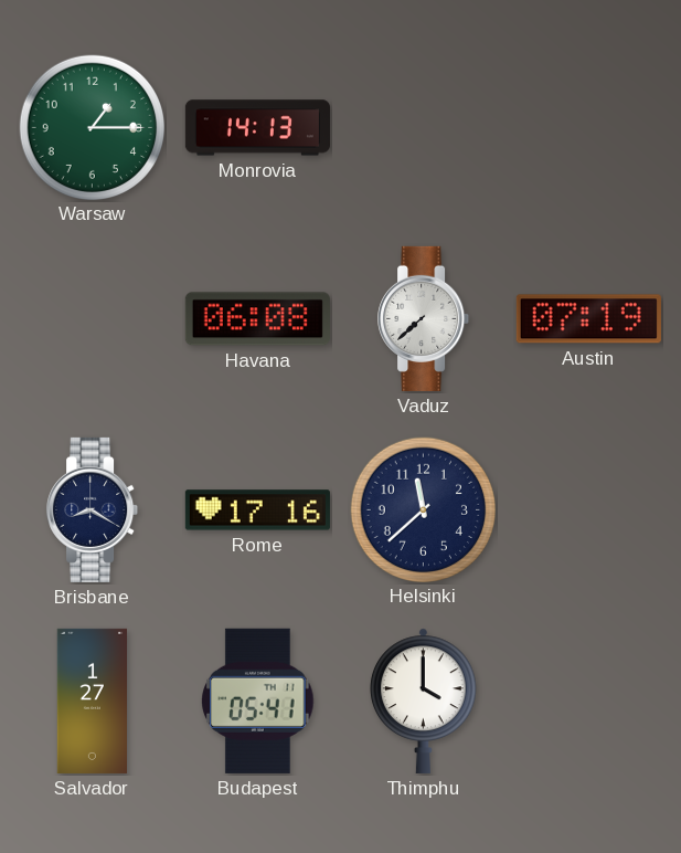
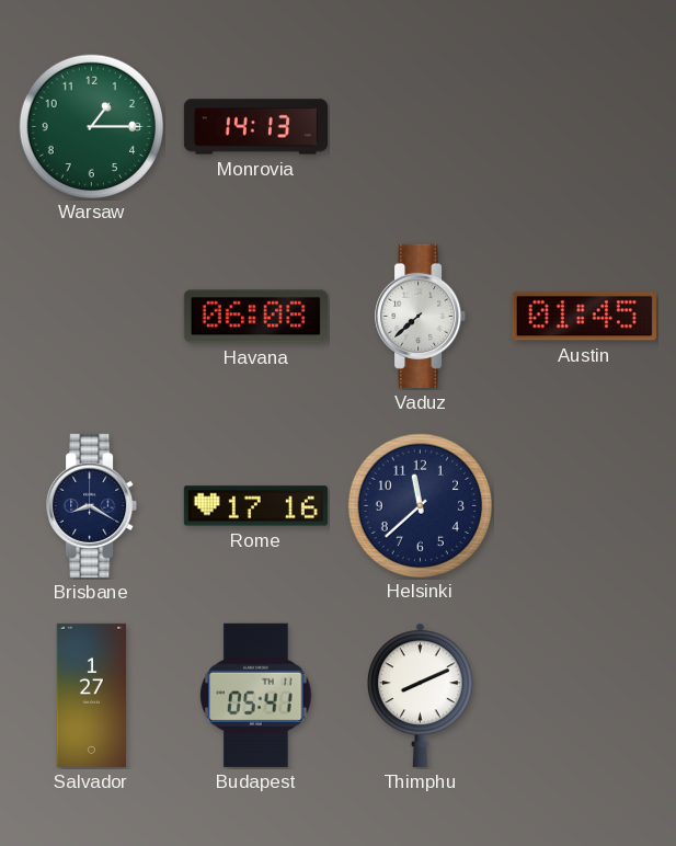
Austin: 07:19 -> 01:45 (584, 317)
Thimphu: 4:00 -> 8:11 (421, 695)
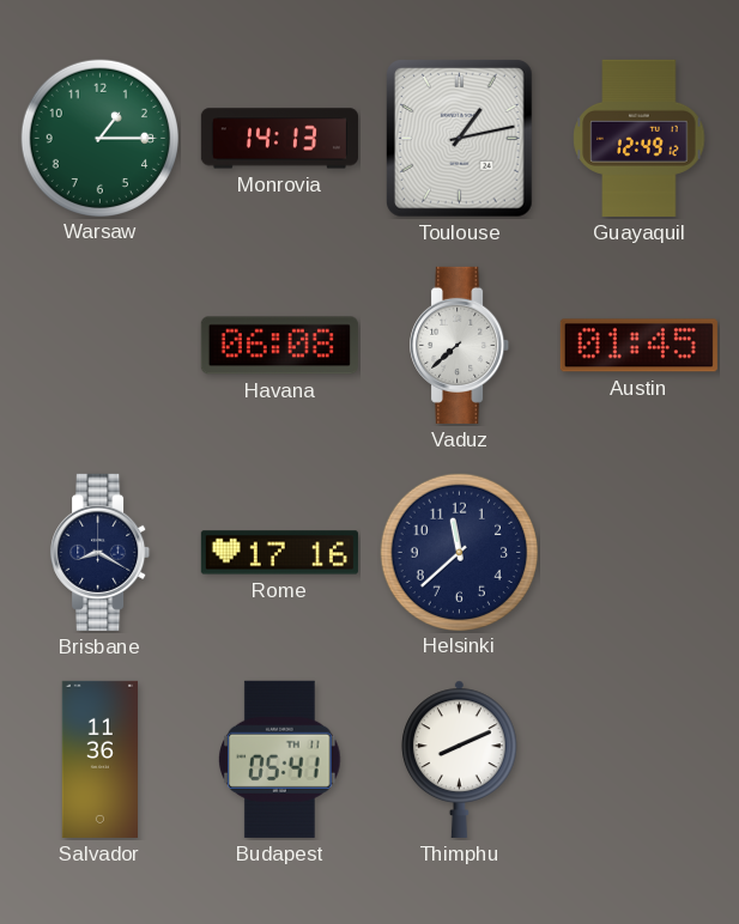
Toulouse: none -> 1:13 (460, 139)
Guayaquil: none -> 12:49 (640, 138)
Salvador: 1:27 -> 11:36 (101, 759)
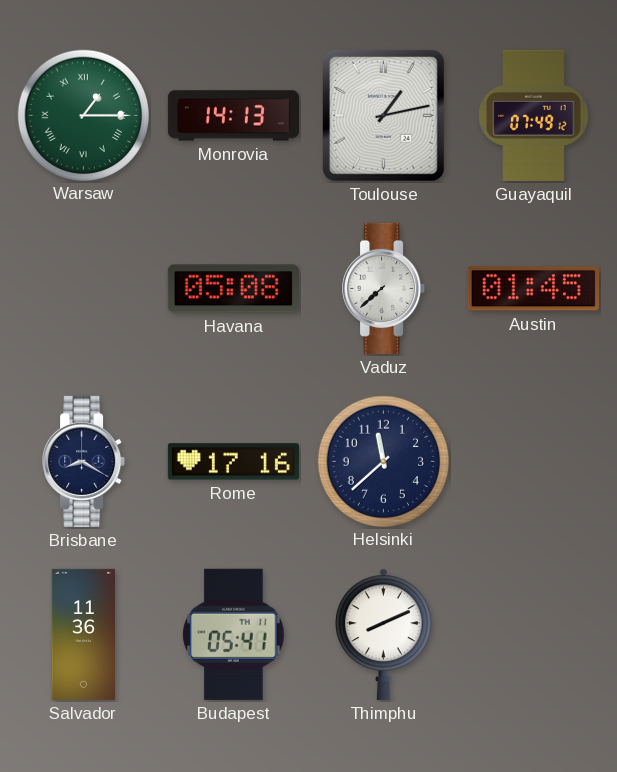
Warsaw numerals: Arabic -> Roman (83, 115)
Guayaquil: 12:49 -> 07:49 (534, 115)
Havana: 06:08 -> 05:08 (233, 289)
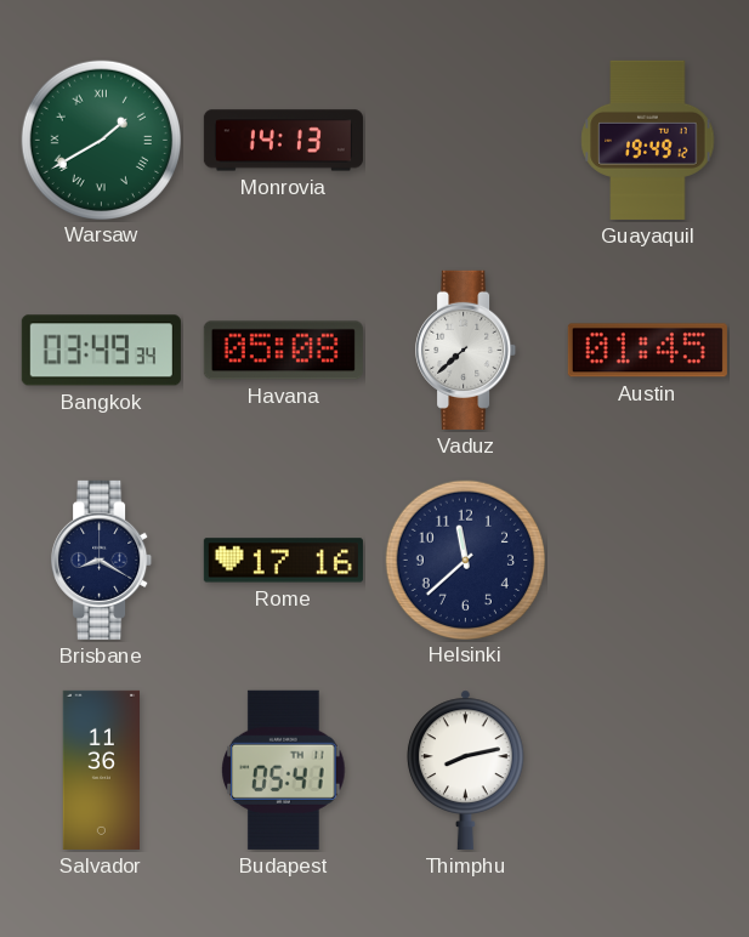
Warsaw: 1:15 -> 1:40 (101, 140)
Toulouse: 1:13 -> none (384, 116)
Guayaquil: 07:49 -> 19:49 (648, 140)
Bangkok: none -> 03:49 (101, 351)
Thimphu: 8:11 -> 8:13 (466, 770)
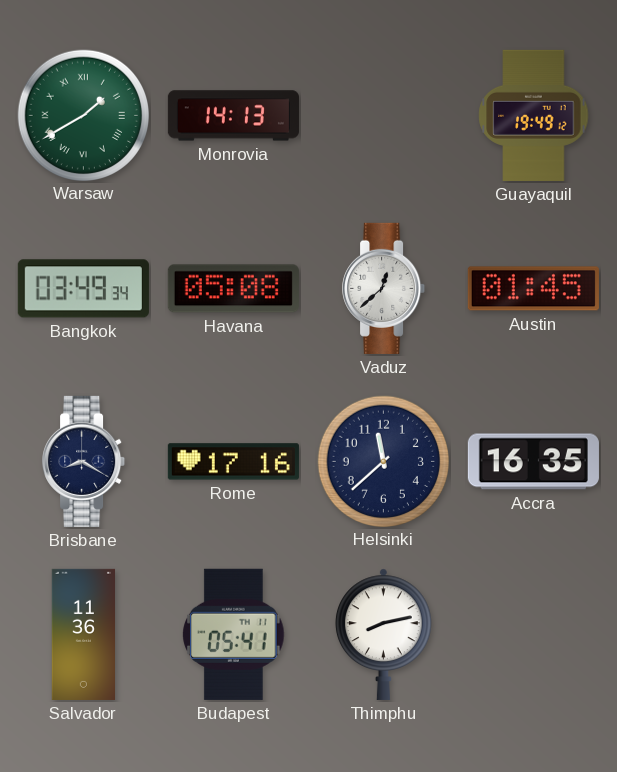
Vaduz: 7:38 -> 12:38 (384, 288)
Accra: none -> 16:35 (533, 462)
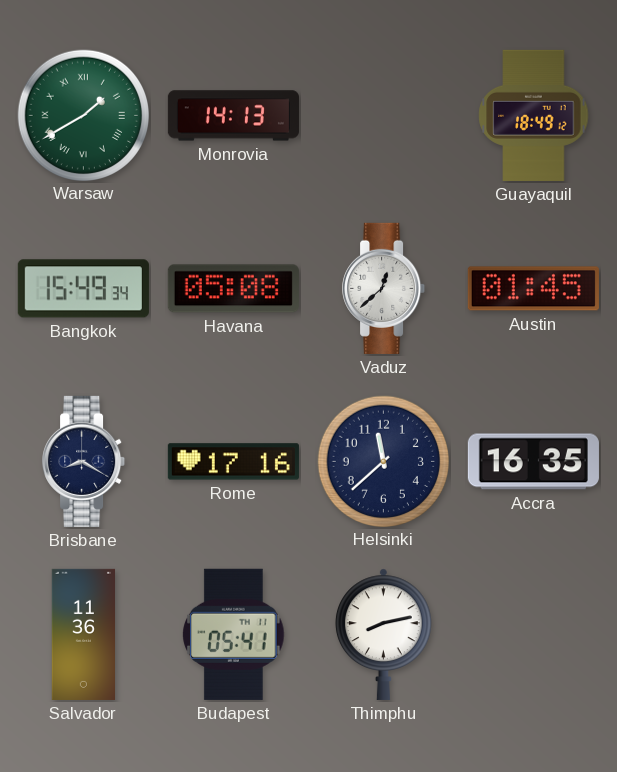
Guayaquil: 19:49 -> 18:49 (534, 115)
Bangkok: 03:49 -> 15:49 (83, 289)
